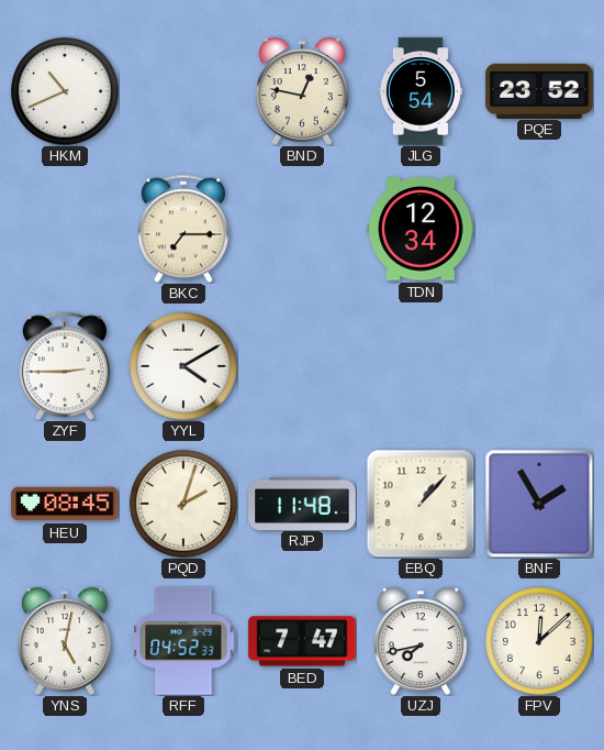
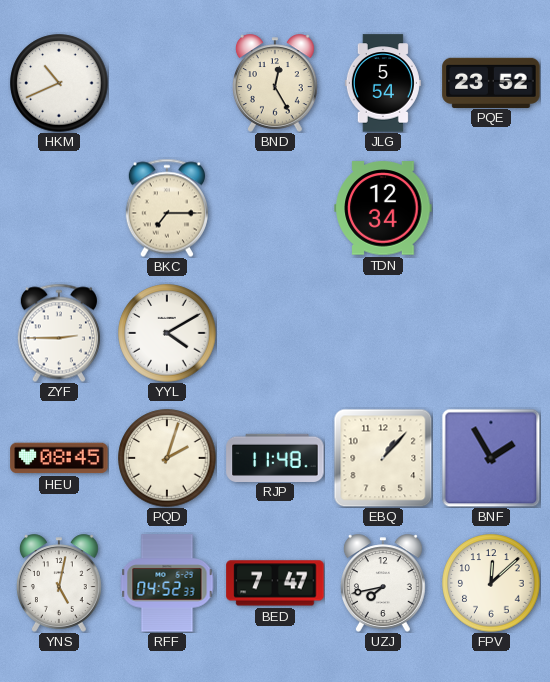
BND: 12:47 -> 12:25 (275, 83)
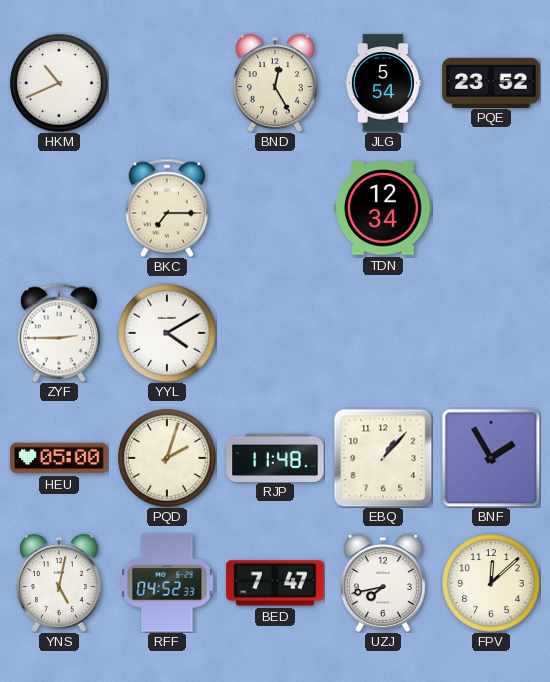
HEU: 08:45 -> 05:00 (59, 458)
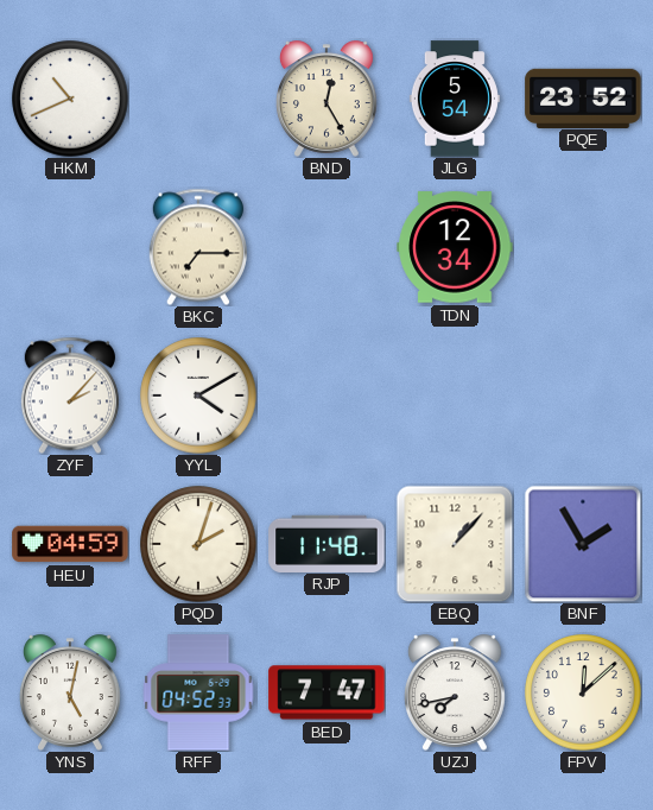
ZYF: 2:45 -> 2:07 (70, 395)
HEU: 05:00 -> 04:59 (70, 544)
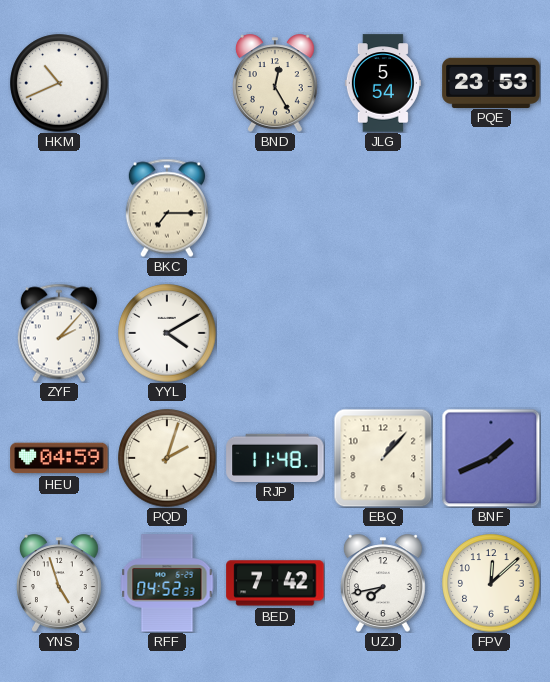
PQE: 23:52 -> 23:53 (491, 82)
TDN: 12:34 -> none (455, 247)
BNF: 1:55 -> 1:41 (491, 458)
YNS: 5:02 -> 4:57 (59, 583)
BED: 7:47 -> 7:42 (275, 583)
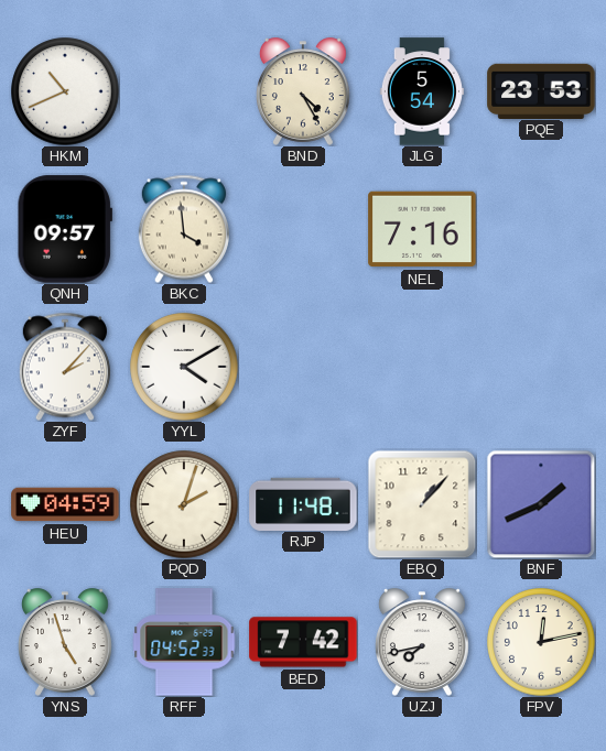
BND: 12:25 -> 4:25 (303, 91)
QNH: none -> 09:57 (65, 229)
BKC: 7:15 -> 3:59 (184, 229)
NEL: none -> 7:16 (422, 229)
FPV: 12:08 -> 12:13 (541, 642)
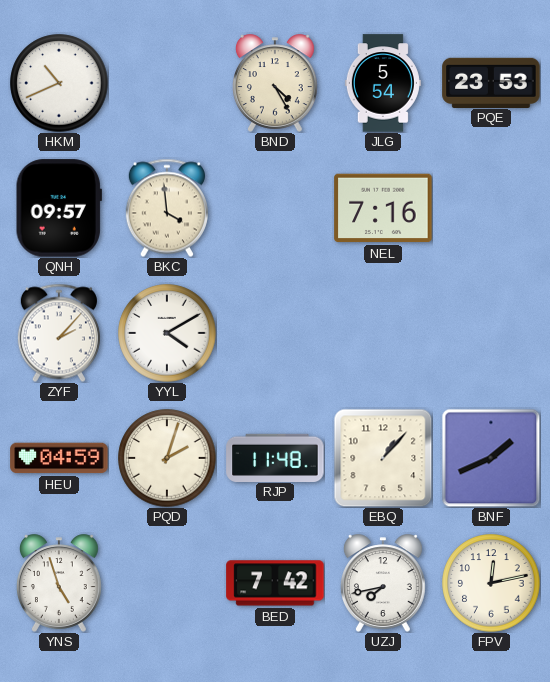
RFF: 04:52 -> none (184, 642)
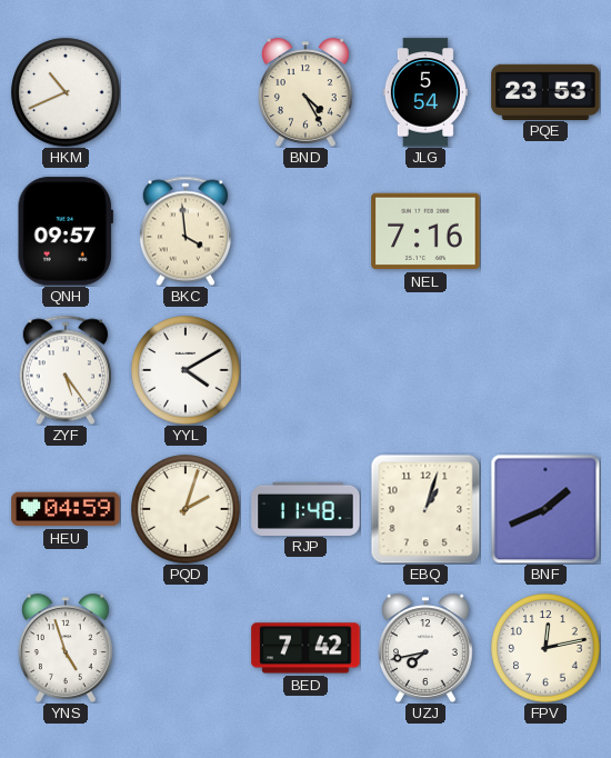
ZYF: 2:07 -> 5:24 (66, 370)
EBQ: 1:07 -> 1:03 (425, 509)
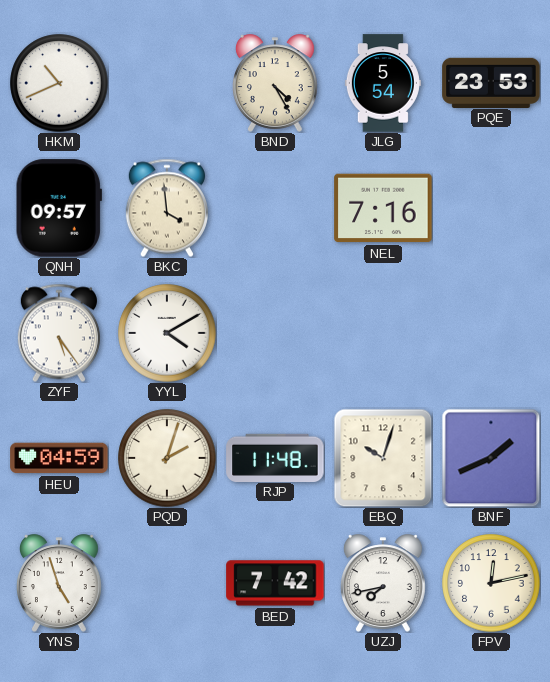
EBQ: 1:03 -> 10:03 (383, 458)
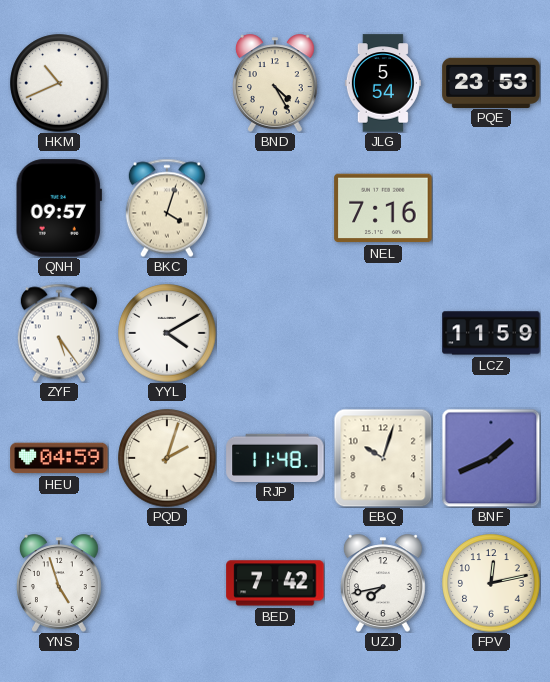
BKC: 3:59 -> 4:03 (167, 208)
LCZ: none -> 11:59 (491, 333)
